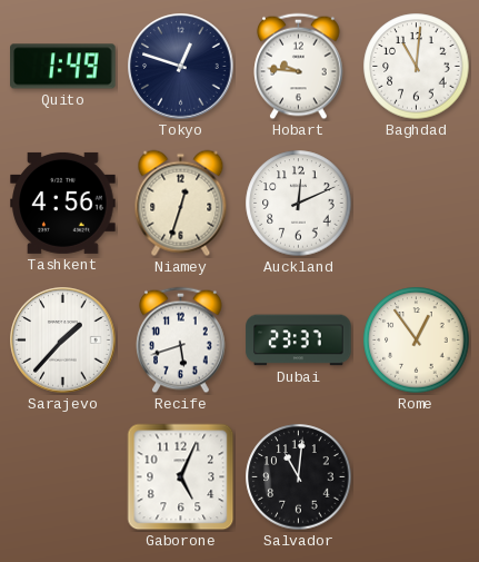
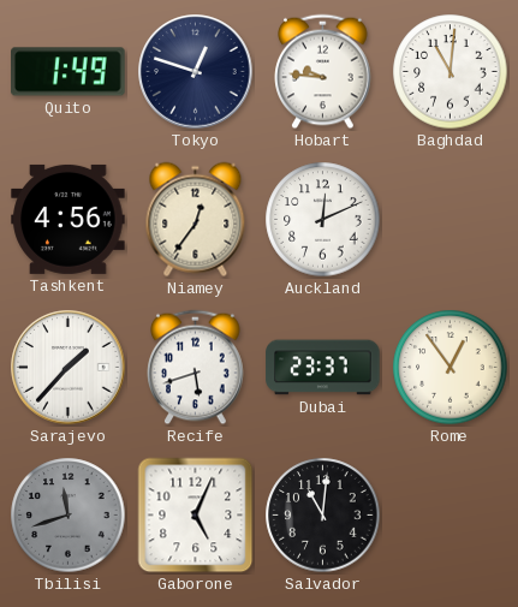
Niamey: 12:33 -> 12:36 (196, 220)
Tbilisi: none -> 11:42 (69, 516)
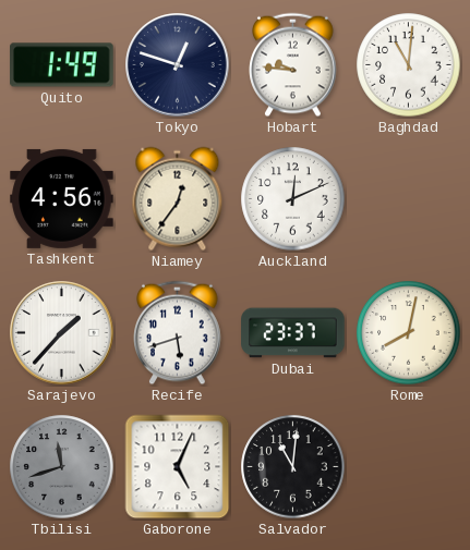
Rome: 12:54 -> 8:02 (409, 333)
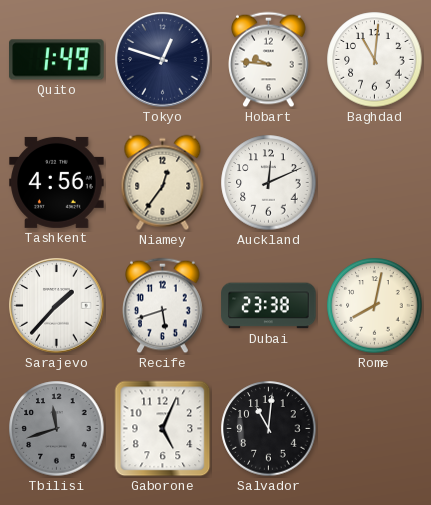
Dubai: 23:37 -> 23:38 (269, 306)
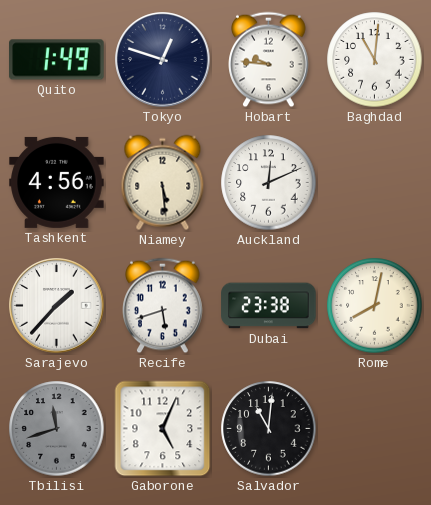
Niamey: 12:36 -> 5:29 (163, 183)
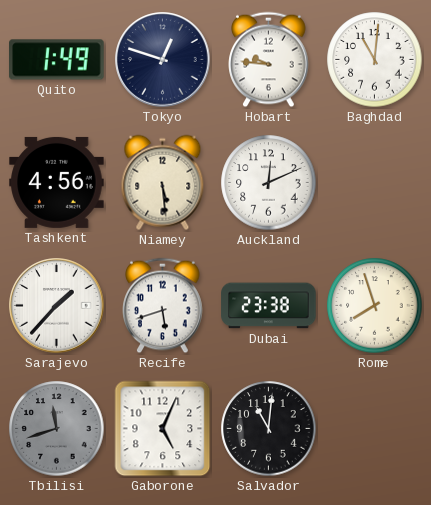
Rome: 8:02 -> 7:57 (375, 306)
